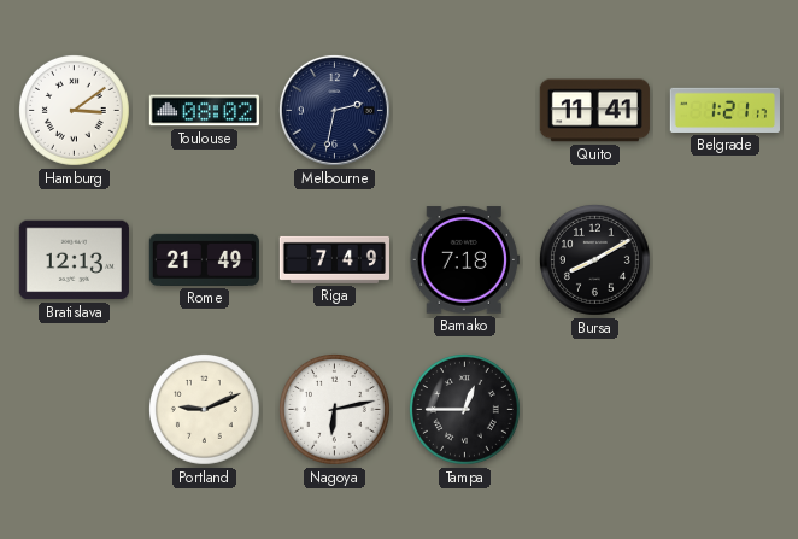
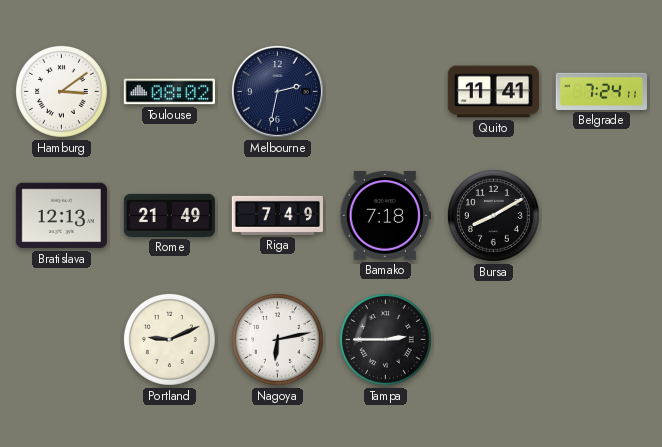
Belgrade: 1:21 -> 7:24 (601, 91)
Tampa: 12:45 -> 2:45 (386, 340)
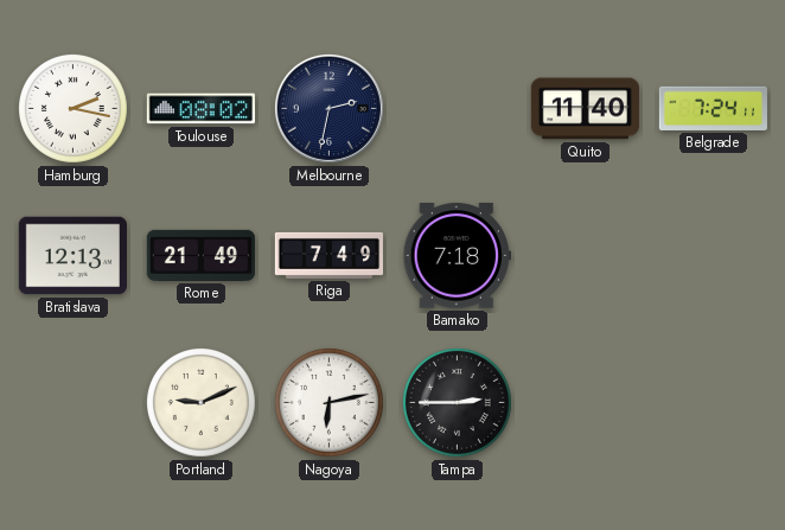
Hamburg: 3:09 -> 2:17 (74, 109)
Quito: 11:41 -> 11:40 (585, 109)
Bursa: 8:10 -> none (494, 216)
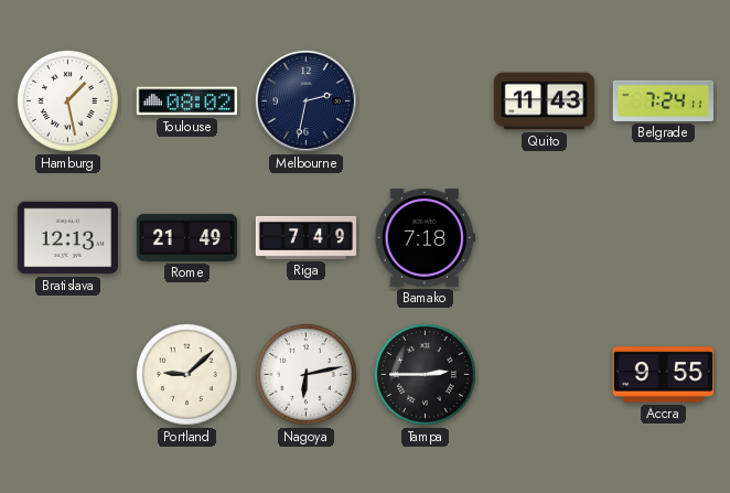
Hamburg: 2:17 -> 1:28 (68, 101)
Quito: 11:40 -> 11:43 (544, 101)
Portland: 9:11 -> 9:08 (187, 375)
Accra: none -> 9:55 (663, 375)
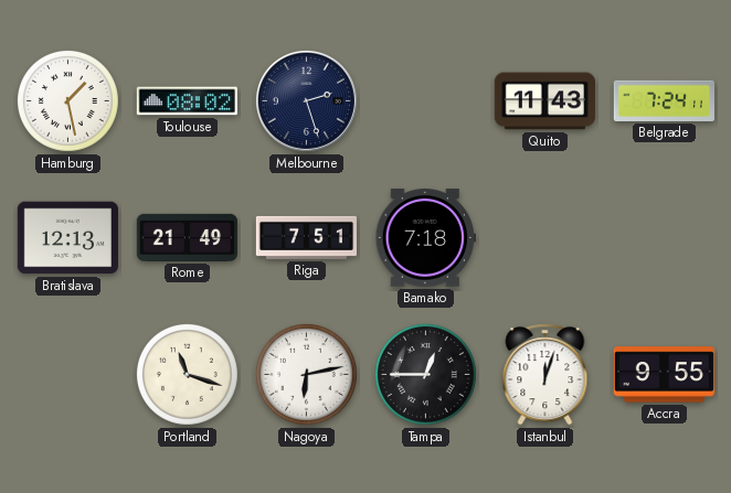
Melbourne: 2:32 -> 2:27 (306, 100)
Riga: 7:49 -> 7:51 (306, 237)
Portland: 9:08 -> 11:18 (188, 375)
Tampa: 2:45 -> 12:45 (426, 375)
Istanbul: none -> 12:03 (545, 375)
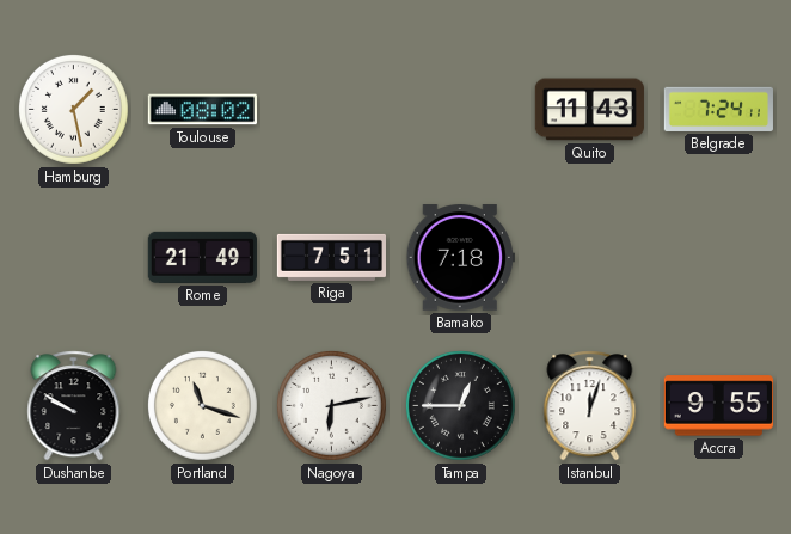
Melbourne: 2:27 -> none (306, 100)
Bratislava: 12:13 -> none (67, 238)
Dushanbe: none -> 9:50 (74, 406)
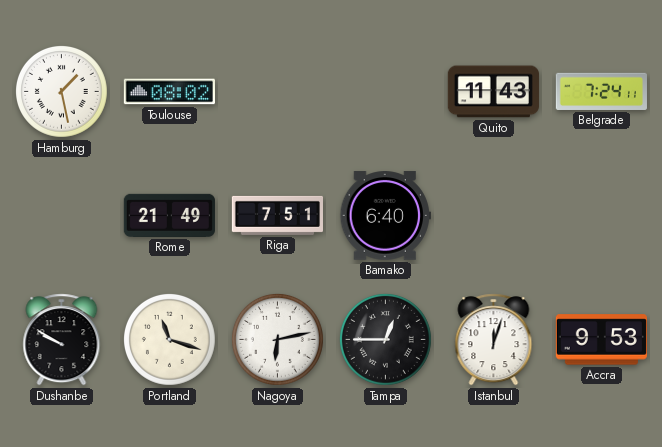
Bamako: 7:18 -> 6:40 (385, 216)
Accra: 9:55 -> 9:53 (601, 340)
